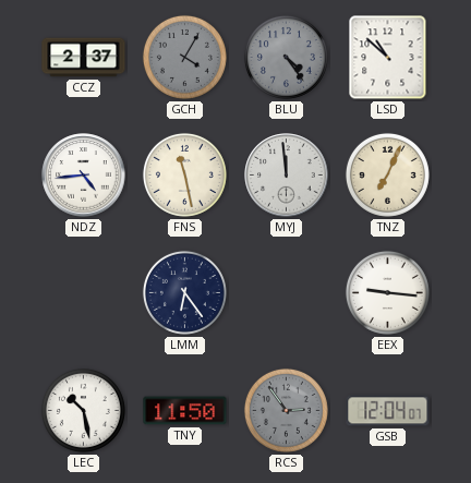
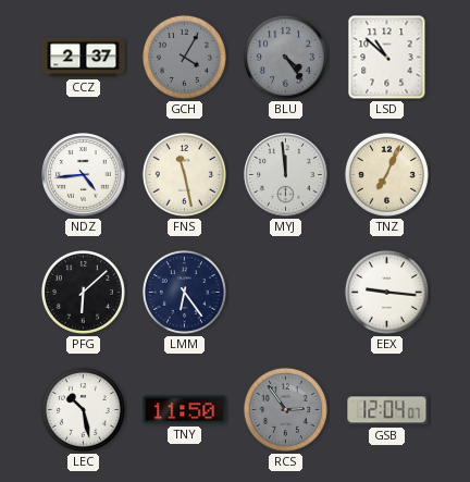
PFG: none -> 6:08 (83, 292)
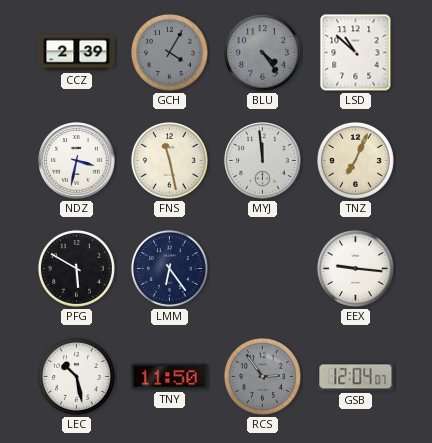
CCZ: 2:37 -> 2:39 (77, 53)
NDZ: 4:44 -> 3:32 (77, 161)
PFG: 6:08 -> 5:50 (76, 268)
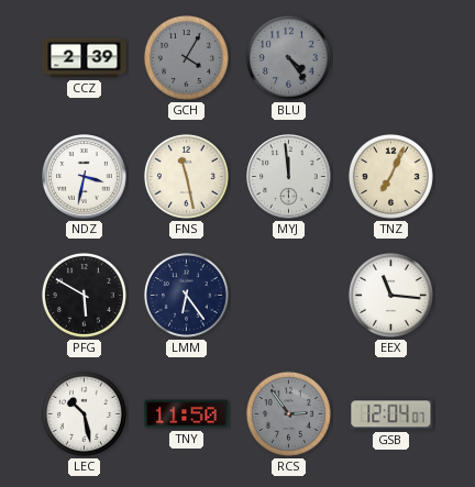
LSD: 10:52 -> none (356, 53)
EEX: 9:16 -> 11:16 (390, 295)
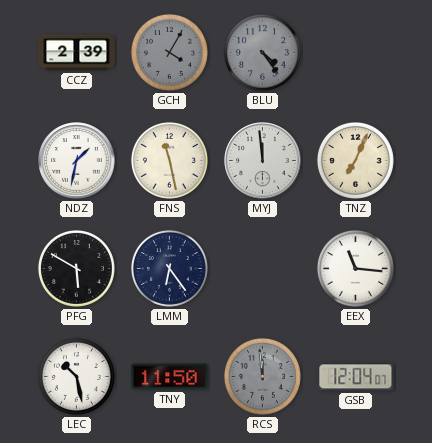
NDZ: 3:32 -> 1:32 (77, 161)
RCS: 2:54 -> 11:59 (262, 376)
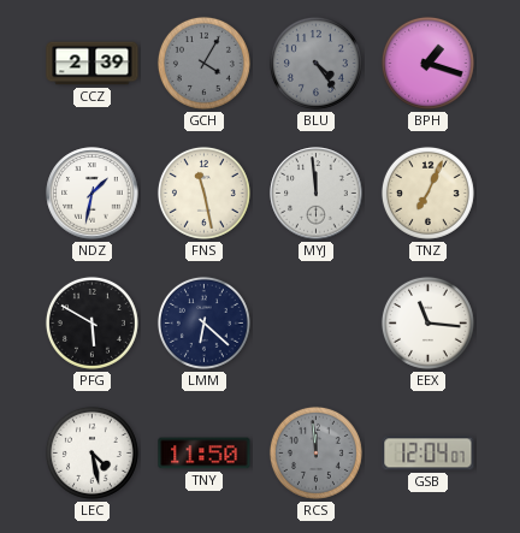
BPH: none -> 1:18 (427, 63)
LMM: 6:24 -> 6:22 (203, 322)
LEC: 10:28 -> 4:28 (91, 452)
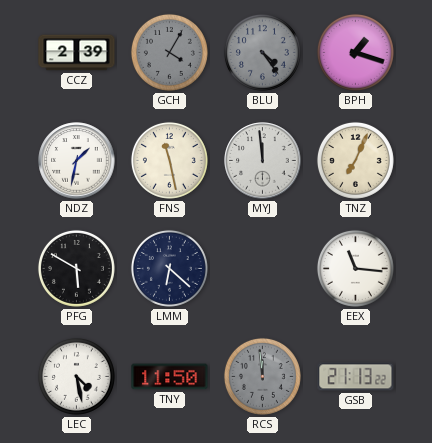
GSB: 12:04 -> 21:13 (356, 377)
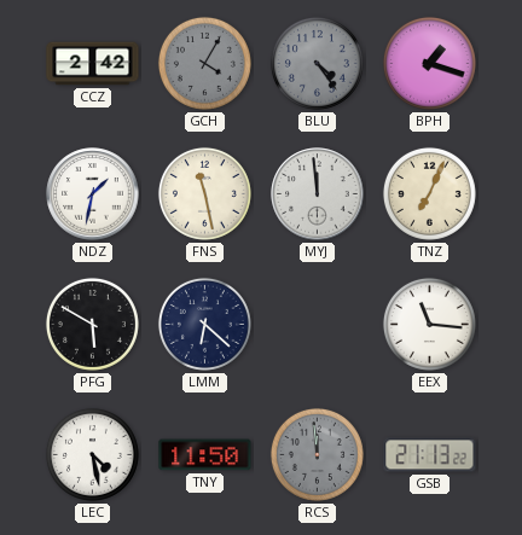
CCZ: 2:39 -> 2:42 (93, 64)
